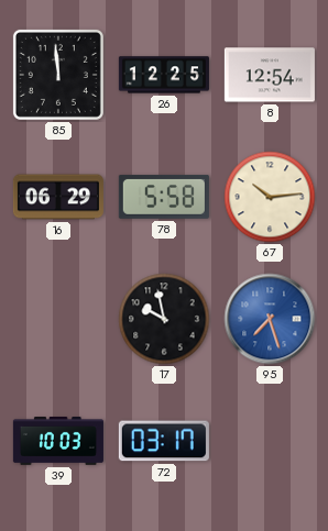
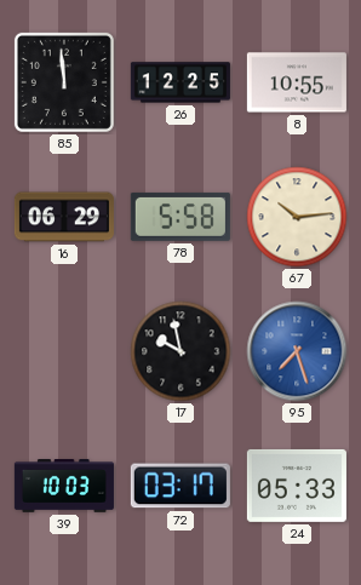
8: 12:54 -> 10:55 (297, 82)
24: none -> 05:33 (297, 486)
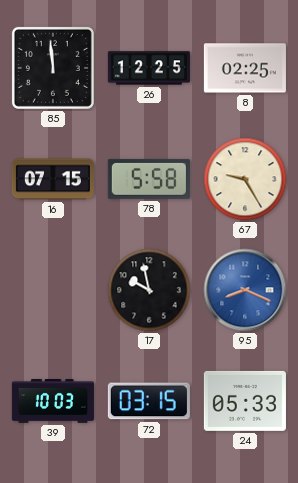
8: 10:55 -> 02:25 (245, 68)
16: 06:29 -> 07:15 (53, 179)
67: 10:14 -> 9:25 (245, 179)
95: 7:27 -> 8:19 (245, 290)
72: 03:17 -> 03:15 (149, 401)
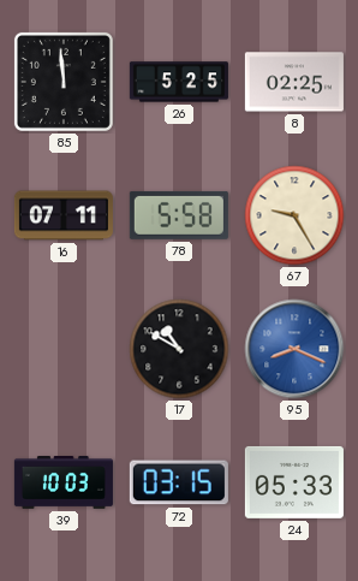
26: 12:25 -> 5:25 (179, 82)
16: 07:15 -> 07:11 (64, 215)
17: 9:58 -> 10:50 (179, 349)
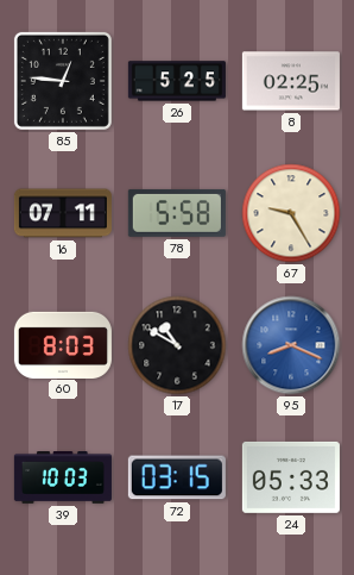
85: 11:59 -> 12:46 (63, 81)
60: none -> 8:03 (63, 344)
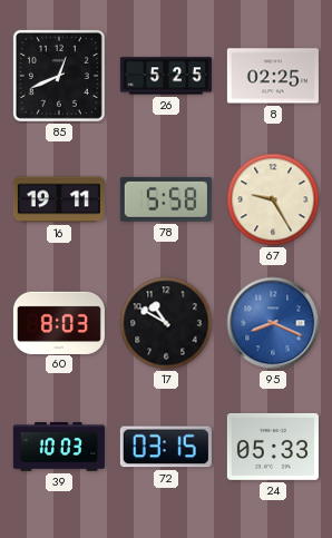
85: 12:46 -> 12:41 (59, 76)
16: 07:11 -> 19:11 (59, 199)
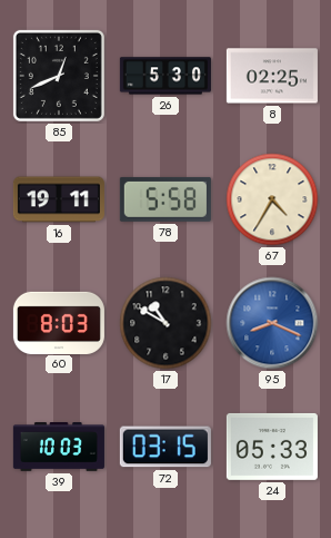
26: 5:25 -> 5:30 (165, 76)
67: 9:25 -> 4:35 (272, 199)
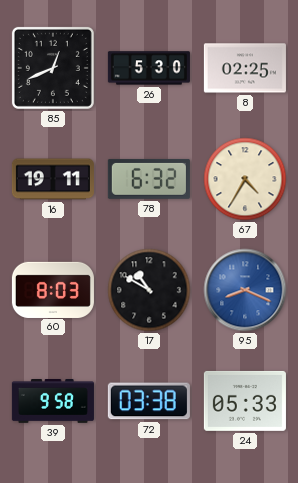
78: 5:58 -> 6:32 (149, 179)
39: 10:03 -> 9:58 (53, 402)
72: 03:15 -> 03:38 (149, 401)
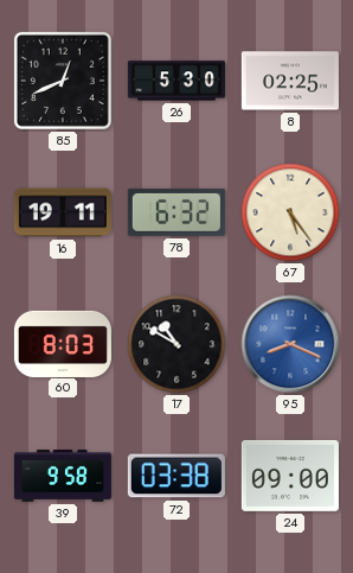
67: 4:35 -> 5:24 (290, 212)
24: 05:33 -> 09:00 (290, 476)
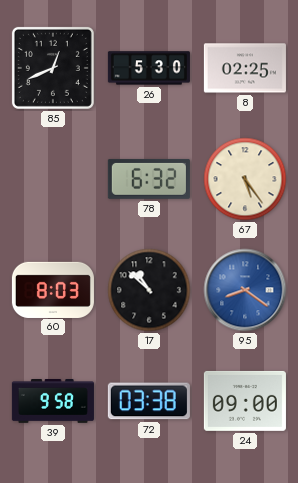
16: 19:11 -> none (63, 212)
17: 10:50 -> 10:52 (149, 290)
95: 8:19 -> 8:21 (245, 290)
